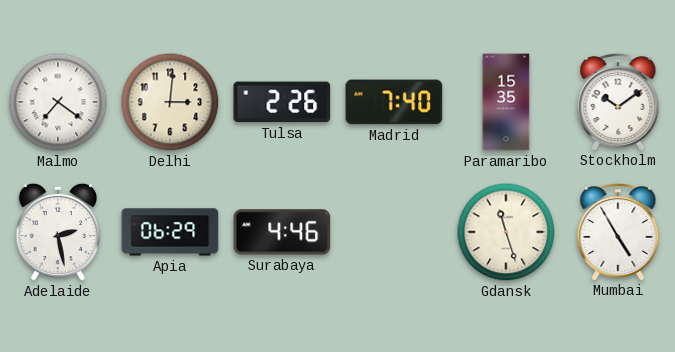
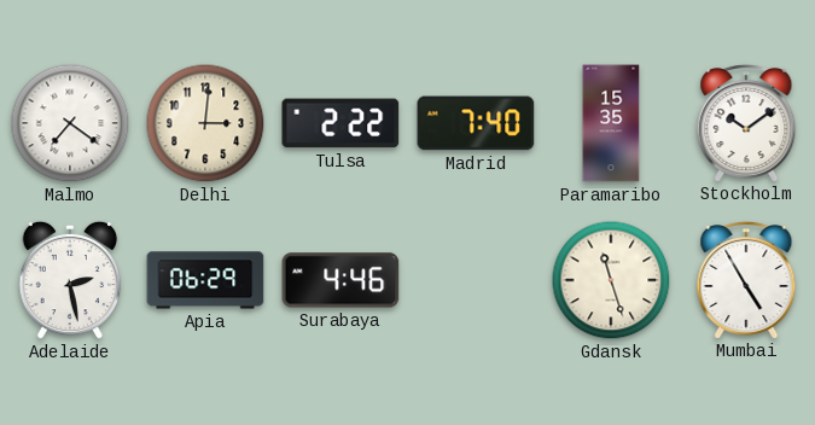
Tulsa: 2:26 -> 2:22 (340, 123)
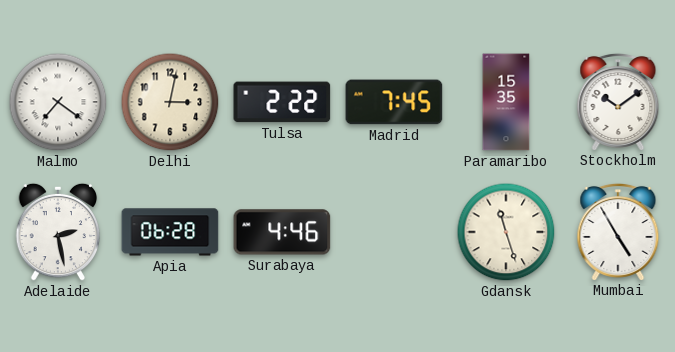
Delhi: 3:01 -> 3:02 (170, 102)
Madrid: 7:40 -> 7:45 (394, 102)
Apia: 06:29 -> 06:28 (170, 232)
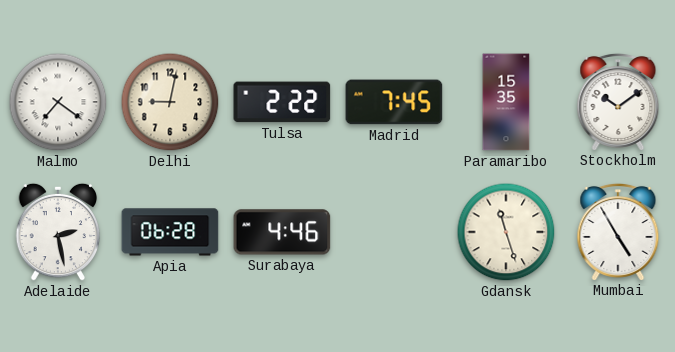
Delhi: 3:02 -> 9:02 (170, 102)
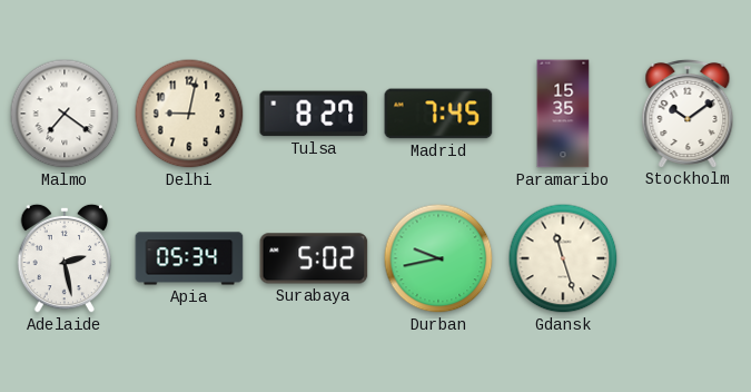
Tulsa: 2:22 -> 8:27 (314, 114)
Apia: 06:28 -> 05:34 (189, 258)
Surabaya: 4:46 -> 5:02 (314, 258)
Durban: none -> 9:43 (438, 258)
Mumbai: 4:55 -> none (618, 231)
